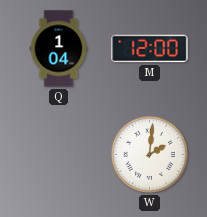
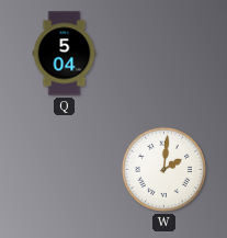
Q: 1:04 -> 5:04 (65, 54)
M: 12:00 -> none (150, 49)
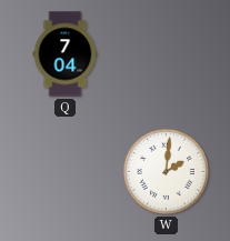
Q: 5:04 -> 7:04 (66, 54)
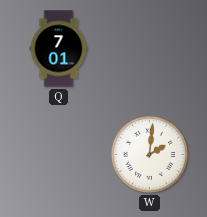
Q: 7:04 -> 7:01 (59, 49)
